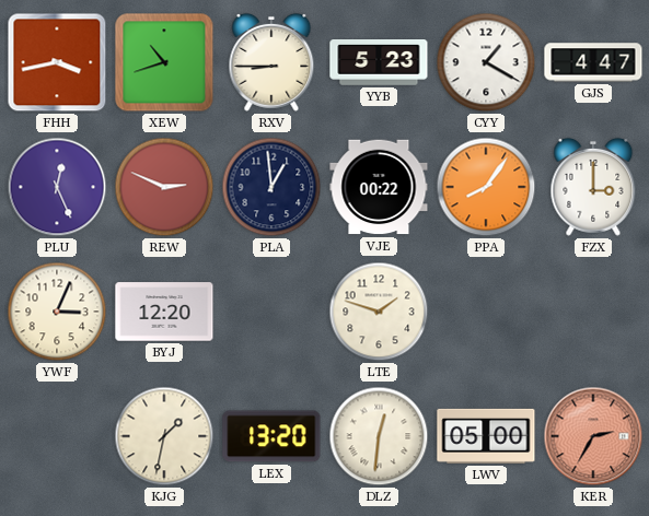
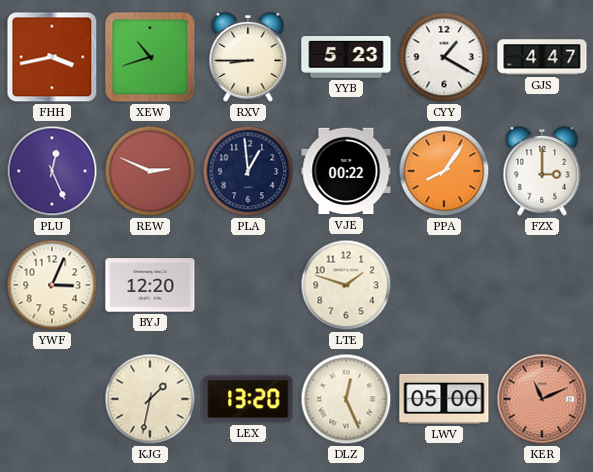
DLZ: 12:31 -> 12:26 (346, 399)
KER: 2:35 -> 11:11 (542, 399)
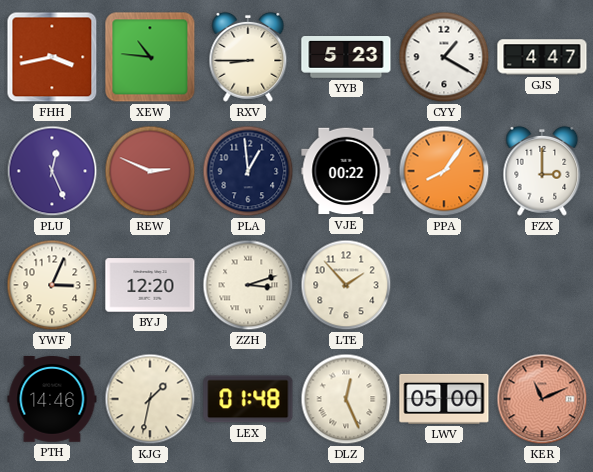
XEW: 10:42 -> 10:46 (150, 57)
ZZH: none -> 3:12 (248, 285)
LTE: 1:48 -> 1:53 (346, 285)
PTH: none -> 14:46 (52, 400)
LEX: 13:20 -> 01:48 (248, 399)
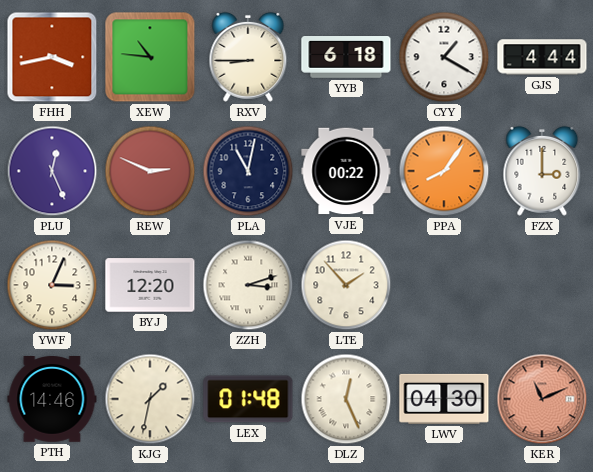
YYB: 5:23 -> 6:18 (346, 58)
GJS: 4:47 -> 4:44 (542, 57)
PLA: 12:59 -> 11:02 (248, 171)
LWV: 05:00 -> 04:30 (444, 399)
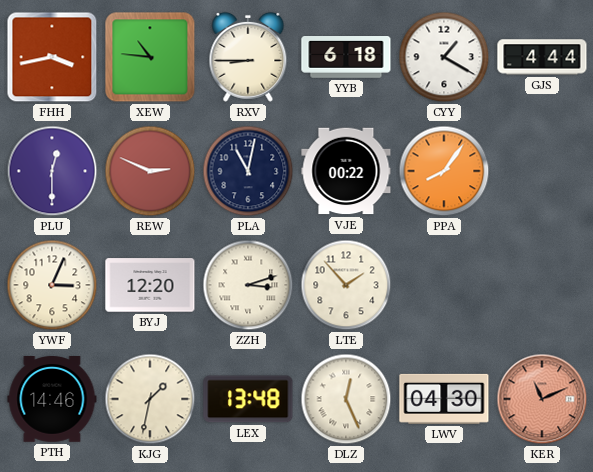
PLU: 12:26 -> 12:30 (52, 171)
FZX: 3:00 -> none (542, 171)
LEX: 01:48 -> 13:48 (248, 399)
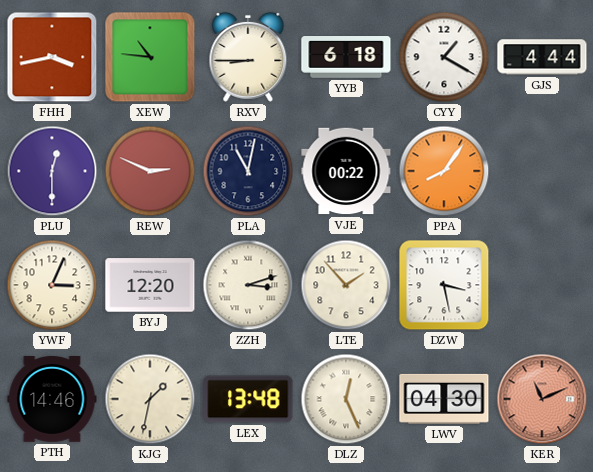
DZW: none -> 3:28 (444, 285)
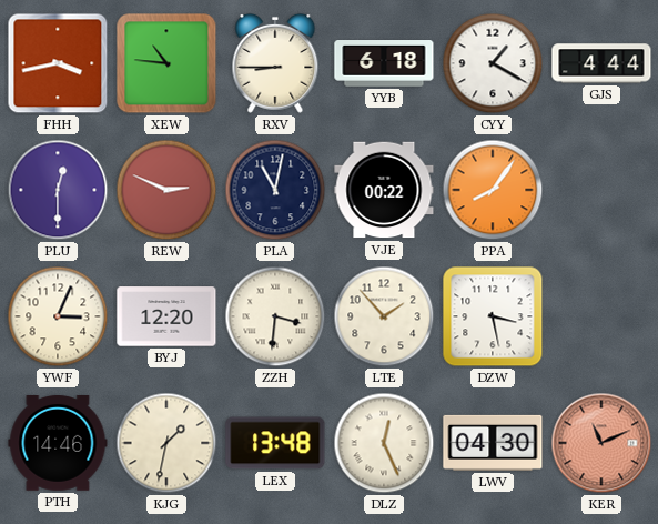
ZZH: 3:12 -> 3:31 (275, 316)
